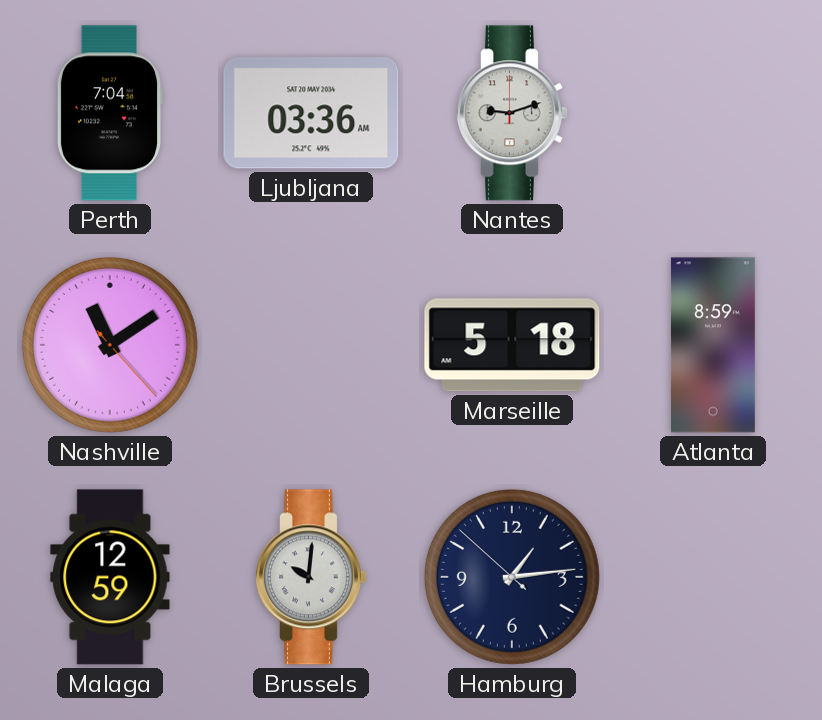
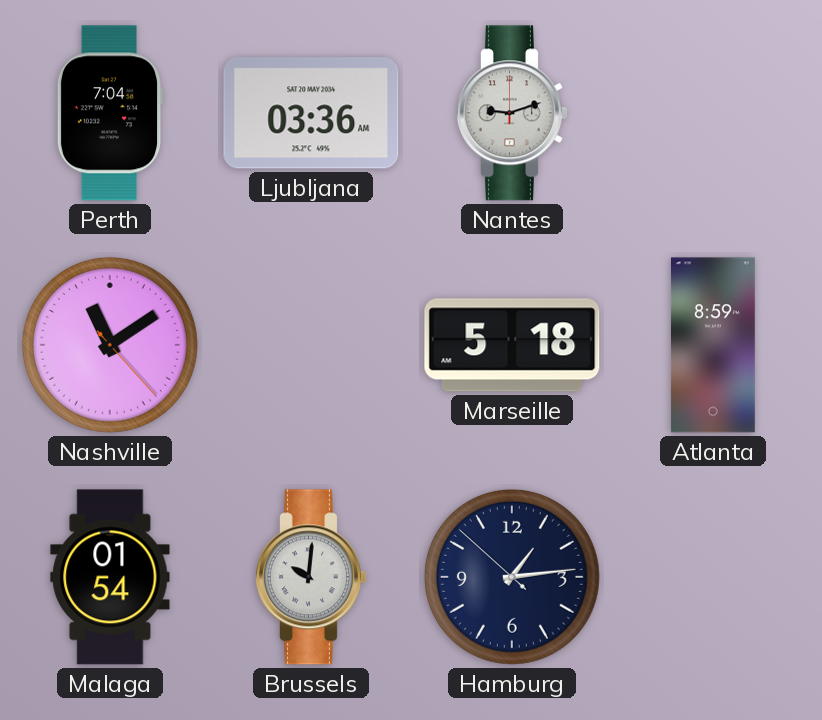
Malaga: 12:59 -> 01:54 (110, 577)
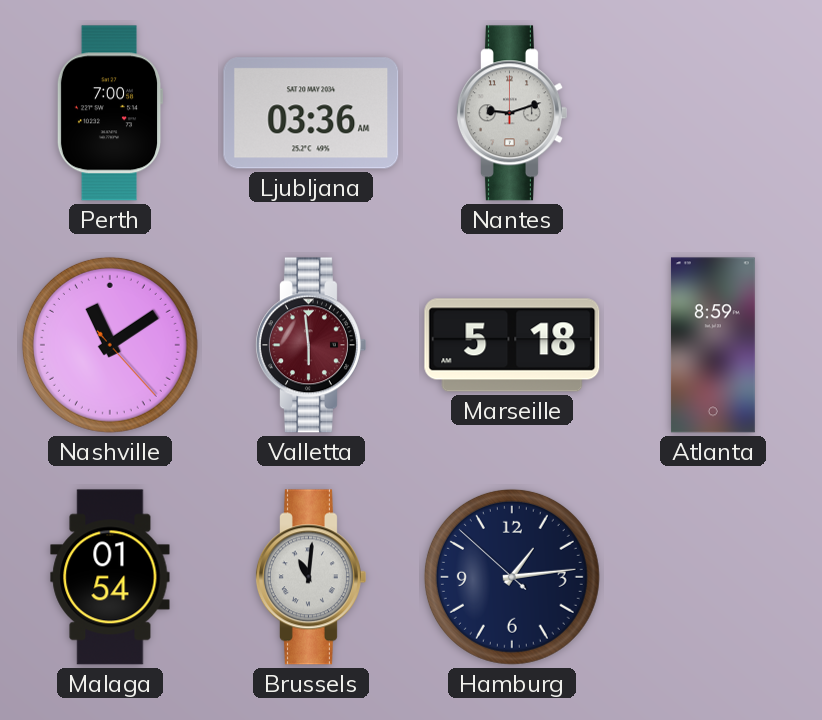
Perth: 7:04 -> 7:00 (110, 113)
Valletta: none -> 5:59 (310, 345)
Brussels: 10:01 -> 11:01 (310, 577)
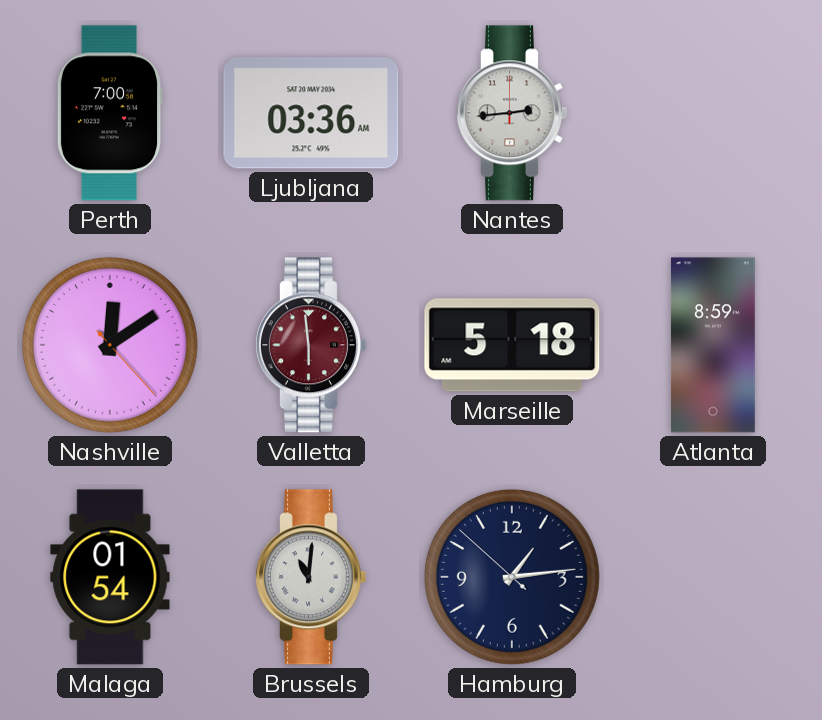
Nantes: 9:12 -> 2:44 (511, 113)
Nashville: 11:09 -> 12:09 (110, 345)
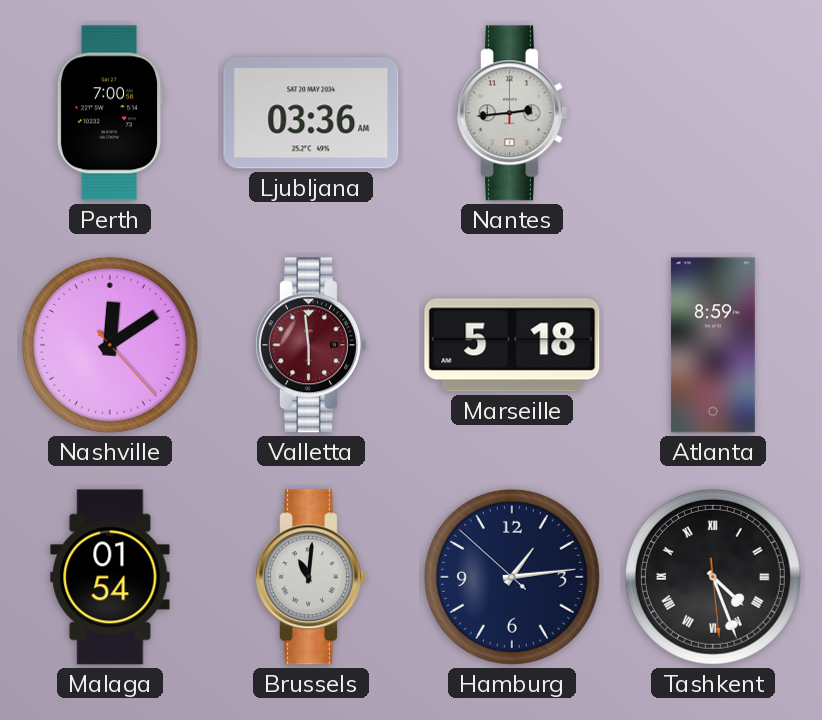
Tashkent: none -> 4:26 (713, 577)
